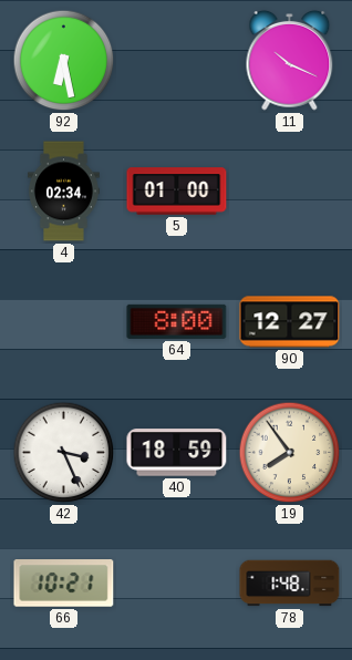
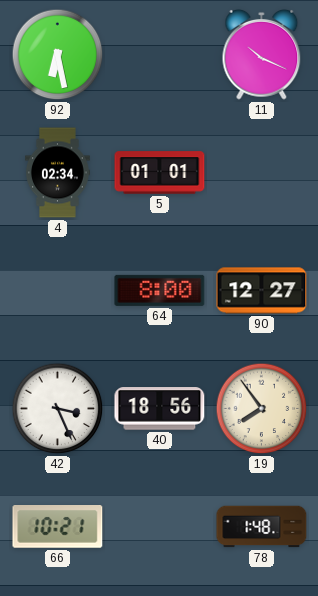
5: 01:00 -> 01:01 (160, 173)
40: 18:59 -> 18:56 (160, 409)
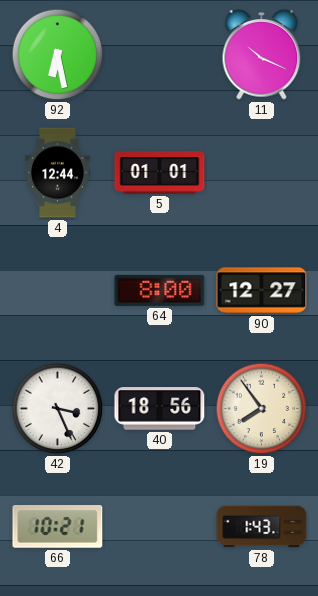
4: 02:34 -> 12:44 (57, 173)
78: 1:48 -> 1:43 (262, 527)
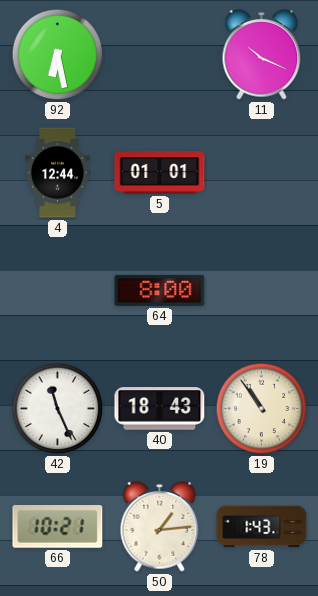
90: 12:27 -> none (262, 291)
42: 3:26 -> 11:26 (58, 409)
40: 18:56 -> 18:43 (160, 409)
19: 7:54 -> 10:54 (262, 409)
50: none -> 1:14 (160, 526)
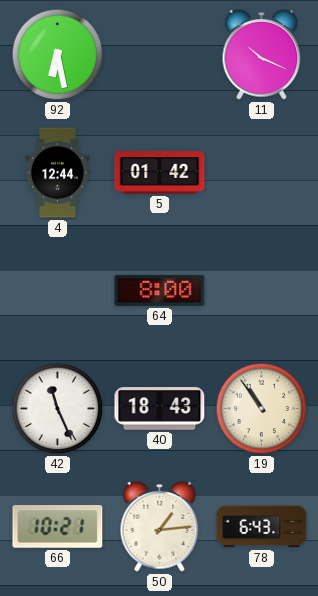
5: 01:01 -> 01:42 (160, 173)
78: 1:43 -> 6:43 (262, 527)
